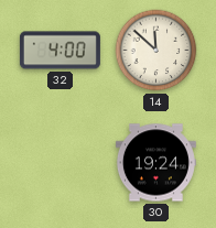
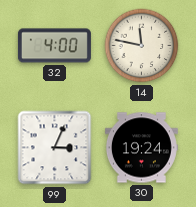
14: 11:52 -> 11:47 (142, 46)
99: none -> 3:04 (55, 148)
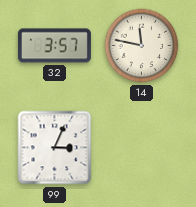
32: 4:00 -> 3:57 (54, 46)
30: 19:24 -> none (141, 148)
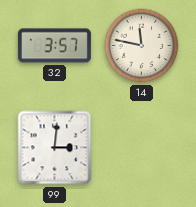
99: 3:04 -> 3:01 (55, 148)
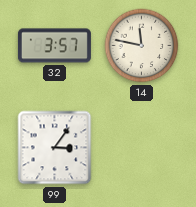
99: 3:01 -> 3:06 (55, 148)
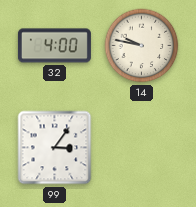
32: 3:57 -> 4:00 (54, 46)
14: 11:47 -> 9:47 (142, 46)
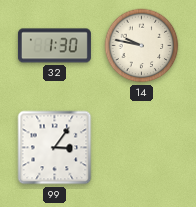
32: 4:00 -> 1:30 (54, 46)
